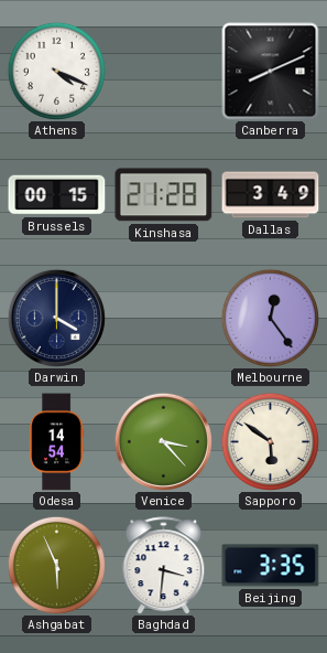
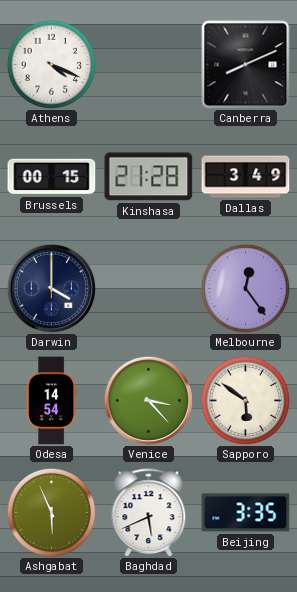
Baghdad: 3:31 -> 5:41 (149, 513)
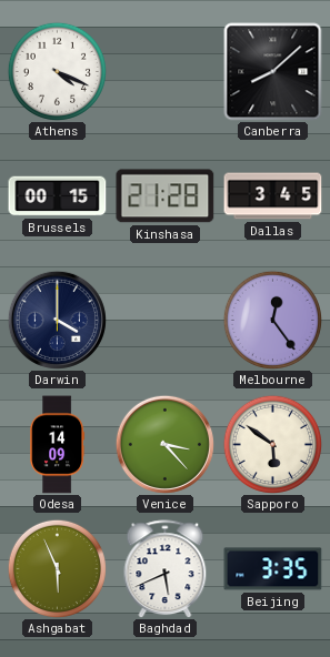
Canberra: 8:11 -> 8:08 (273, 72)
Dallas: 3:49 -> 3:45 (273, 196)
Odesa: 14:54 -> 14:09 (58, 445)
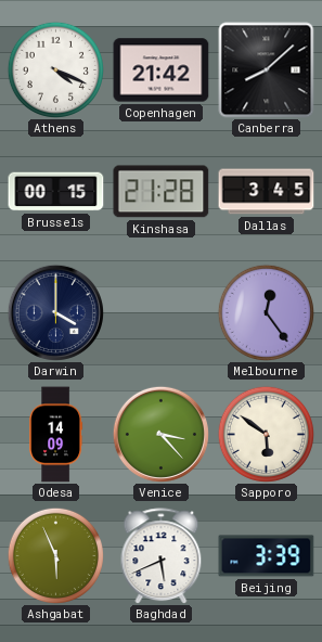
Copenhagen: none -> 21:42 (162, 70)
Beijing: 3:35 -> 3:39 (267, 556)
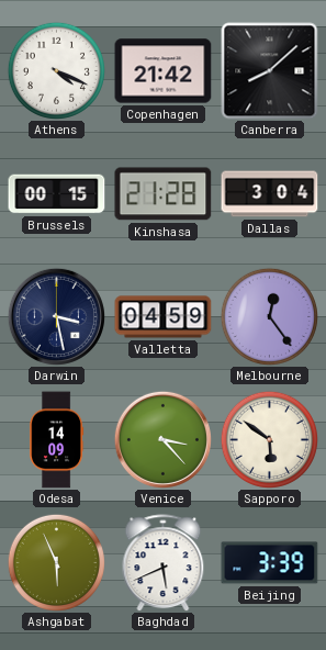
Dallas: 3:45 -> 3:04 (270, 194)
Darwin: 4:00 -> 3:28 (56, 316)
Valletta: none -> 04:59 (164, 317)
